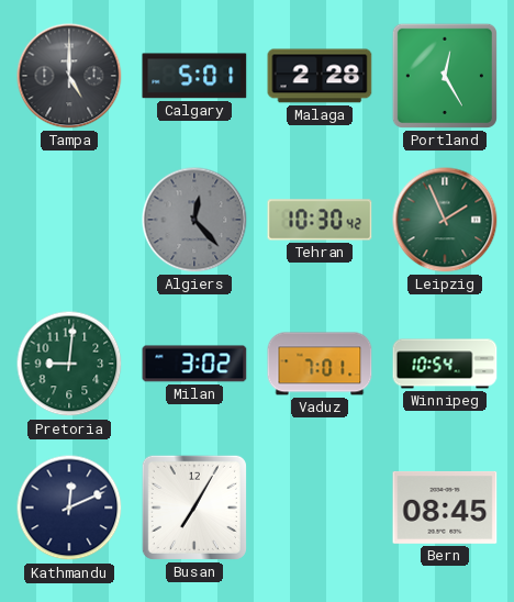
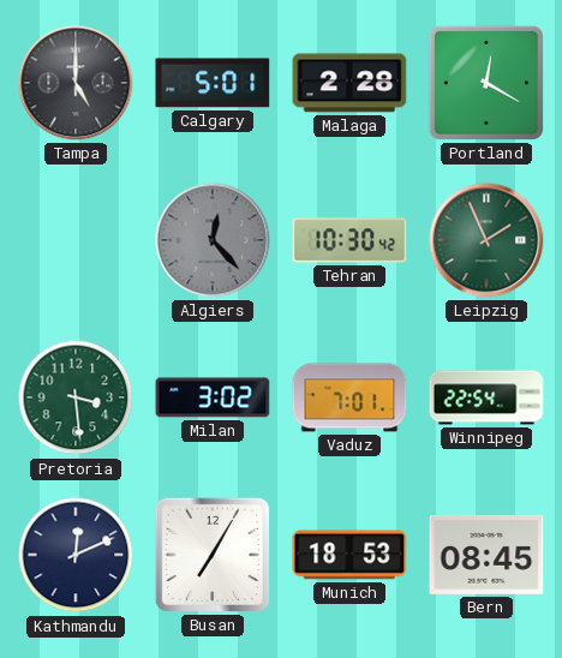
Portland: 12:25 -> 12:20 (486, 83)
Pretoria: 9:01 -> 3:29 (76, 397)
Winnipeg: 10:54 -> 22:54 (486, 397)
Munich: none -> 18:53 (349, 555)
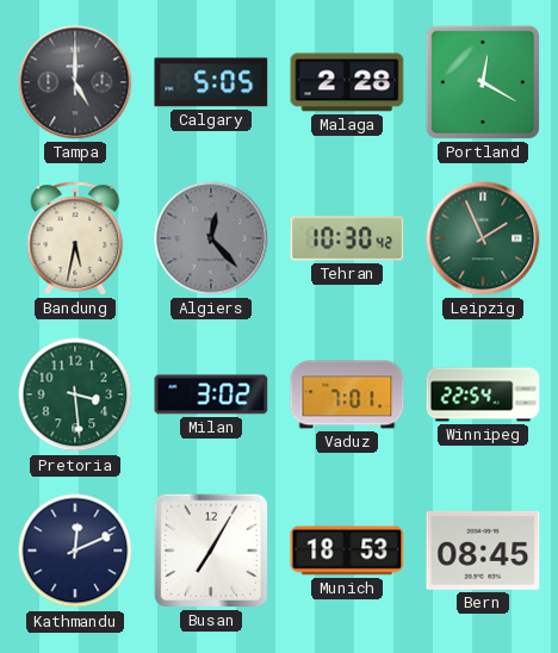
Calgary: 5:01 -> 5:05 (211, 82)
Bandung: none -> 5:32 (75, 238)
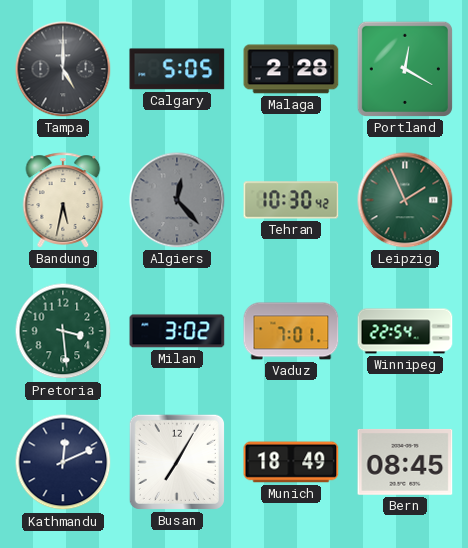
Munich: 18:53 -> 18:49 (291, 462)
